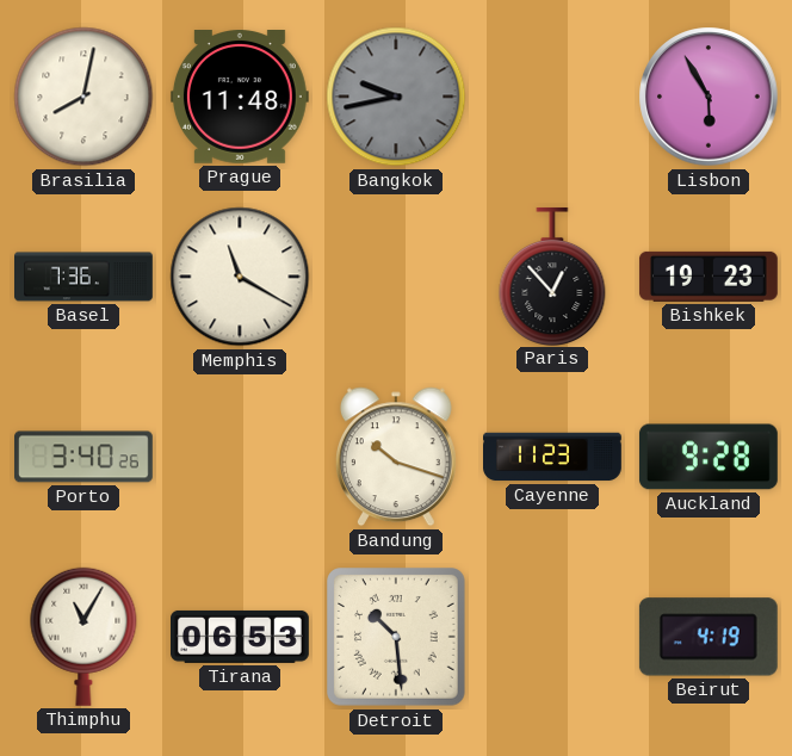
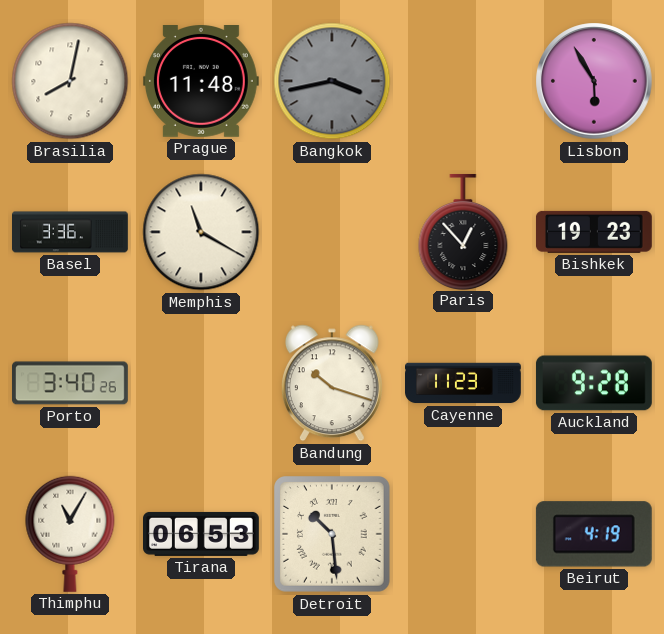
Bangkok: 9:43 -> 3:43 (332, 81)
Basel: 7:36 -> 3:36 (70, 232)
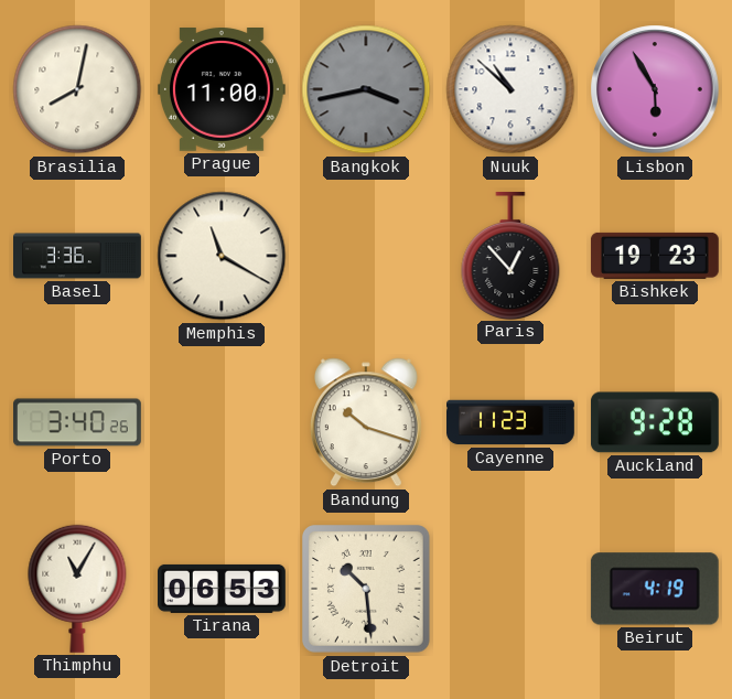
Prague: 11:48 -> 11:00 (222, 90)
Nuuk: none -> 10:52 (510, 89)
